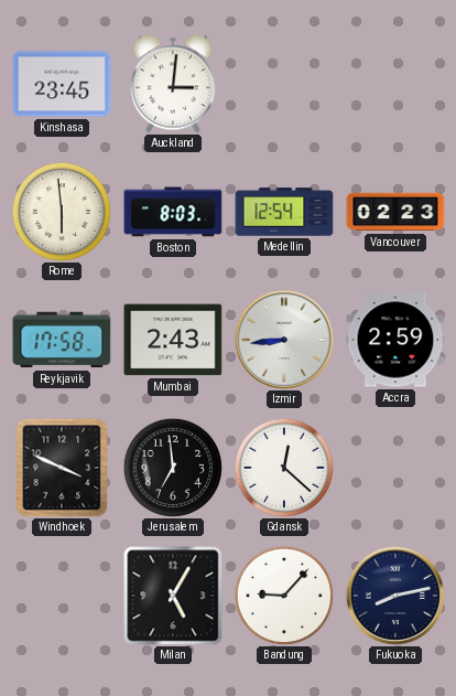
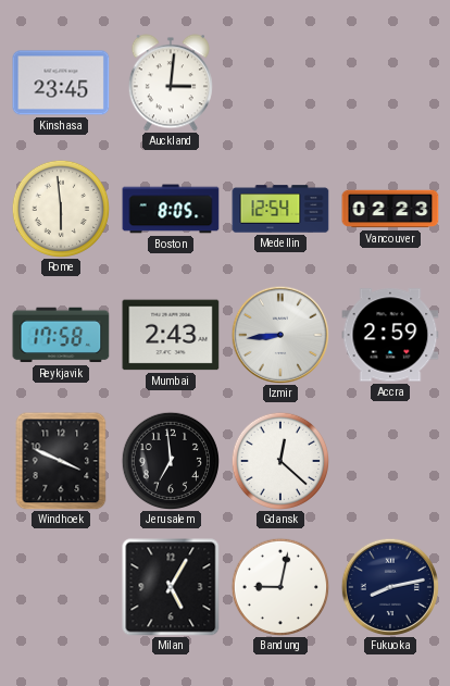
Boston: 8:03 -> 8:05 (171, 209)
Bandung: 9:07 -> 9:02 (279, 586)
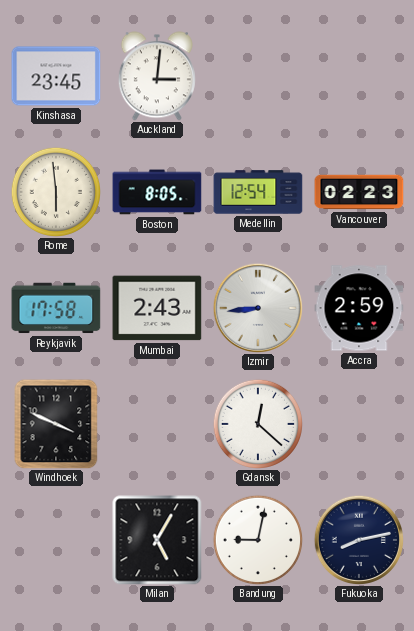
Jerusalem: 6:59 -> none (170, 460)
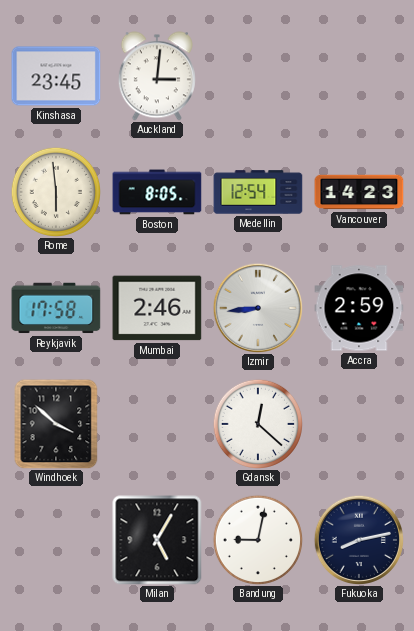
Vancouver: 02:23 -> 14:23 (359, 192)
Mumbai: 2:43 -> 2:46 (157, 308)
Windhoek: 3:49 -> 3:52 (56, 424)
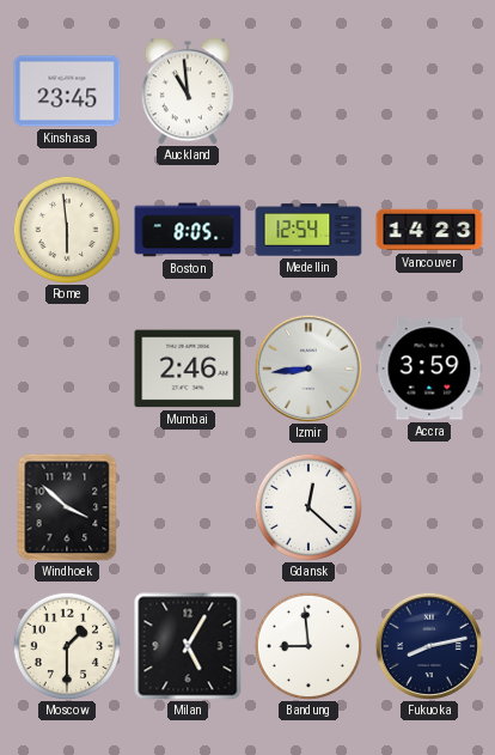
Auckland: 3:01 -> 10:59 (188, 91)
Reykjavik: 17:58 -> none (56, 308)
Accra: 2:59 -> 3:59 (429, 369)
Moscow: none -> 1:30 (66, 645)
Bandung: 9:02 -> 8:59 (307, 645)
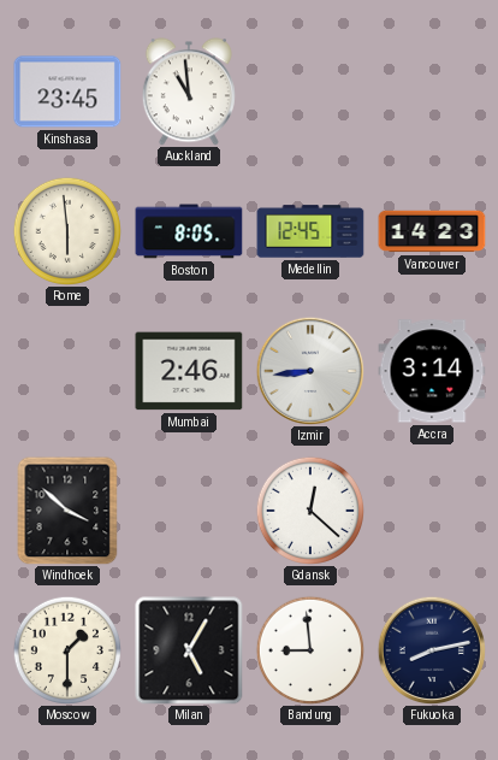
Medellin: 12:54 -> 12:45 (310, 231)
Accra: 3:59 -> 3:14 (432, 371)
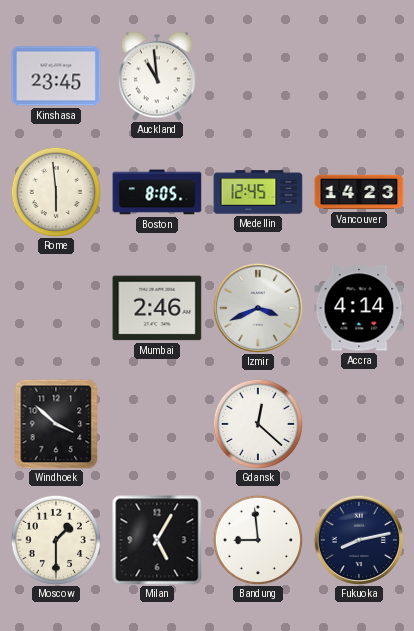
Izmir: 8:44 -> 3:41 (257, 307)
Accra: 3:14 -> 4:14 (359, 308)
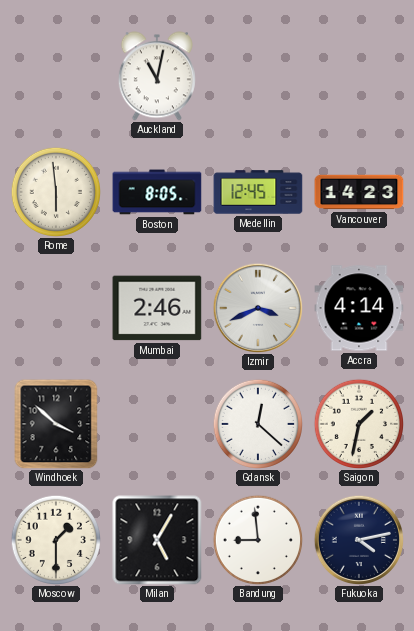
Kinshasa: 23:45 -> none (56, 76)
Auckland: 10:59 -> 11:02 (157, 76)
Saigon: none -> 1:32 (358, 423)
Fukuoka: 8:13 -> 4:13 (358, 539)
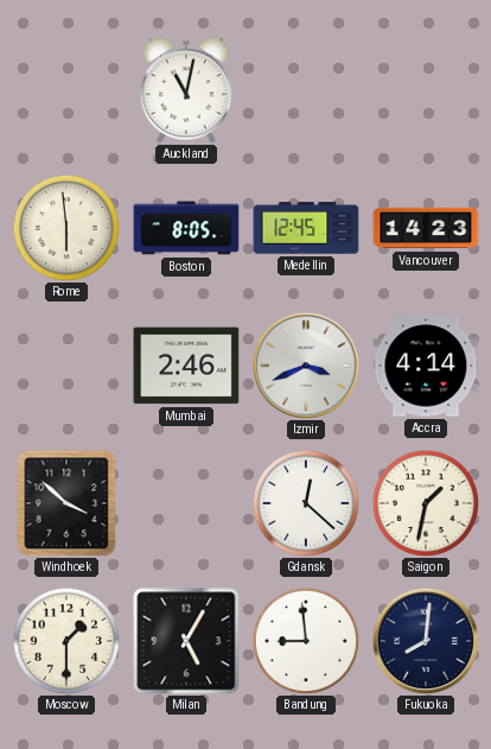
Fukuoka: 4:13 -> 8:01 (425, 640)
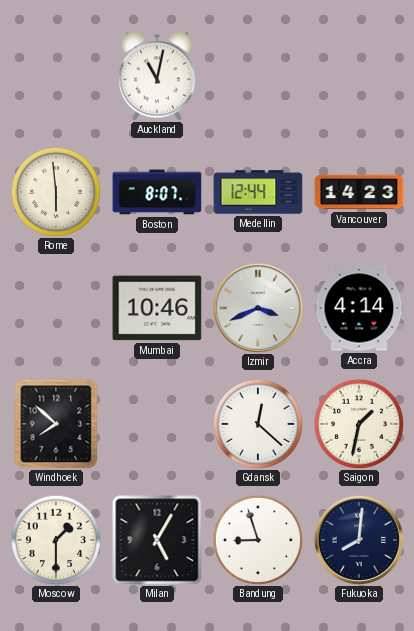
Boston: 8:05 -> 8:07 (157, 192)
Medellin: 12:45 -> 12:44 (258, 192)
Mumbai: 2:46 -> 10:46 (157, 308)
Windhoek: 3:52 -> 7:52 (56, 424)
Bandung: 8:59 -> 8:57 (257, 539)
